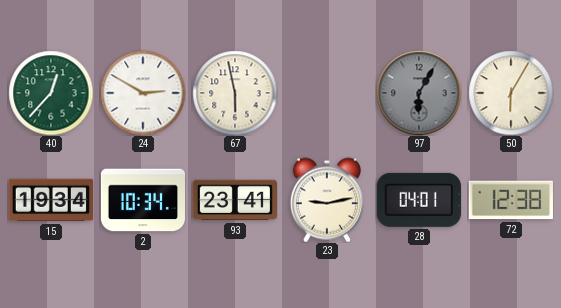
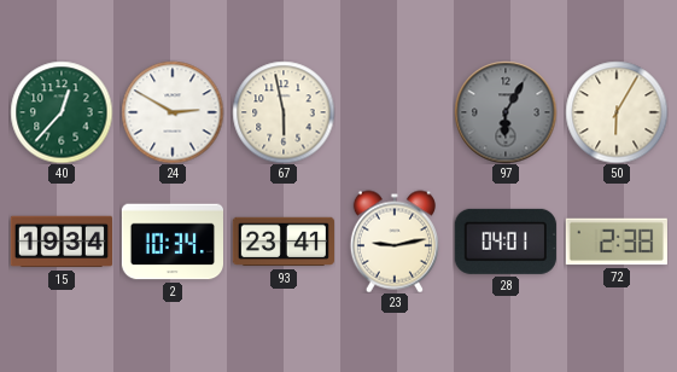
72: 12:38 -> 2:38 (617, 242)
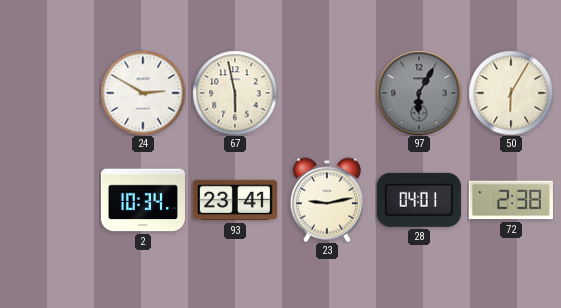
40: 12:37 -> none (62, 112)
15: 19:34 -> none (60, 242)
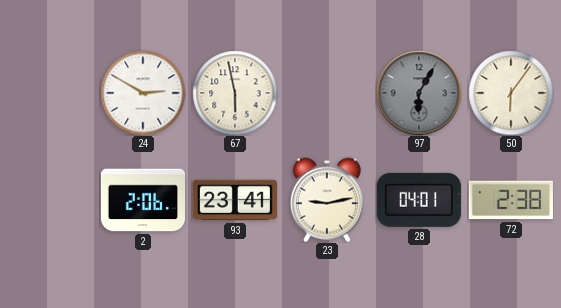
50: 6:05 -> 6:06 (511, 93)
2: 10:34 -> 2:06 (142, 200)
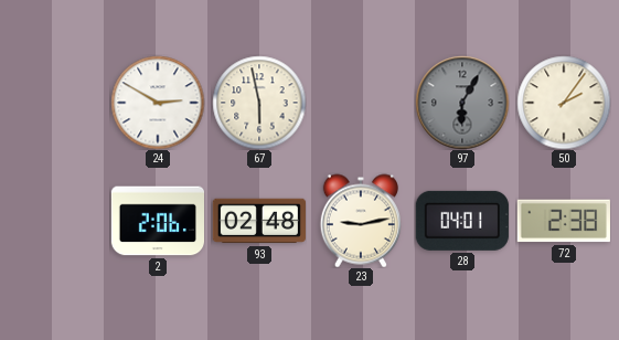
50: 6:06 -> 2:06 (564, 103)
93: 23:41 -> 02:48 (258, 221)
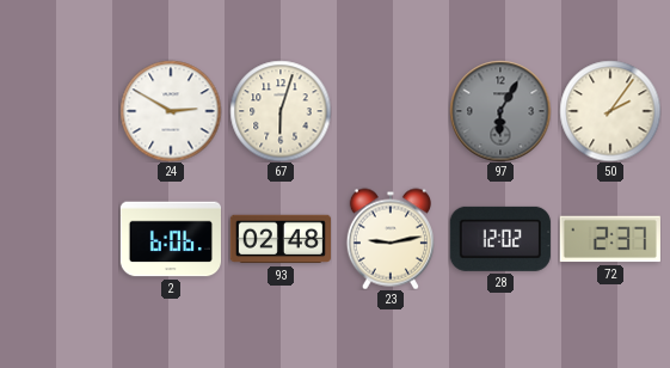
67: 5:58 -> 6:03 (281, 111)
2: 2:06 -> 6:06 (170, 239)
28: 04:01 -> 12:02 (500, 239)
72: 2:38 -> 2:37 (610, 239)
